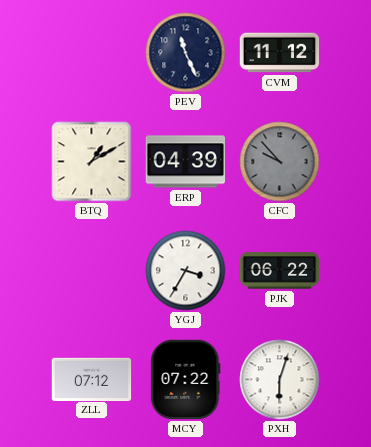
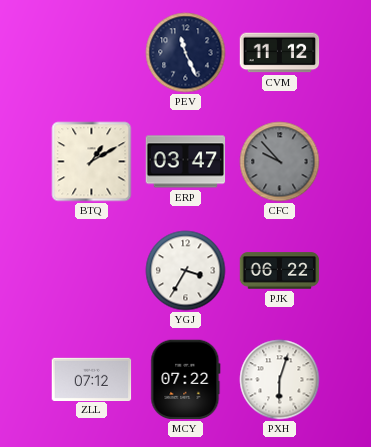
ERP: 04:39 -> 03:47 (186, 162)
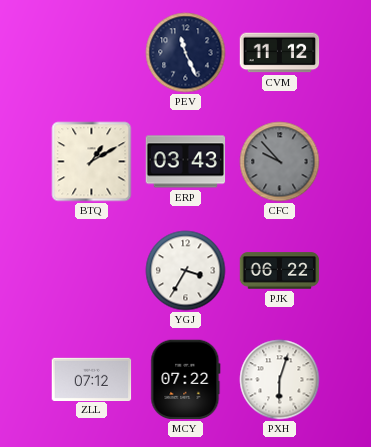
ERP: 03:47 -> 03:43 (186, 162)
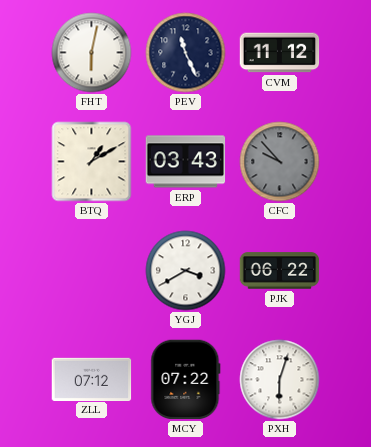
FHT: none -> 6:02 (92, 53)
YGJ: 3:35 -> 3:40 (186, 271)
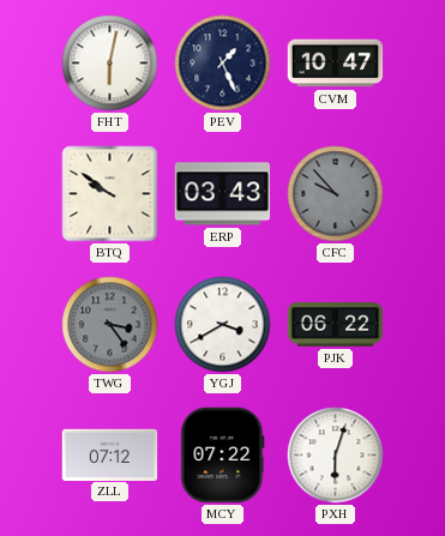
PEV: 11:26 -> 1:26 (223, 64)
CVM: 11:12 -> 10:47 (336, 64)
BTQ: 1:10 -> 9:51 (110, 194)
TWG: none -> 3:24 (110, 325)
